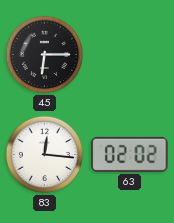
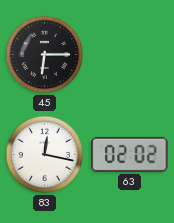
83: 12:16 -> 12:17 (45, 155)
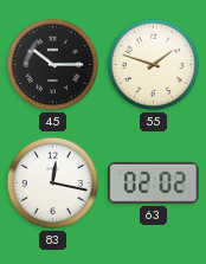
45: 6:15 -> 10:15 (53, 65)
55: none -> 1:48 (154, 65)
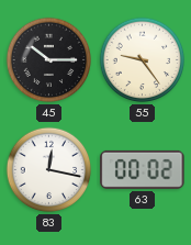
55: 1:48 -> 9:24 (143, 60)
63: 02:02 -> 00:02 (143, 169)
